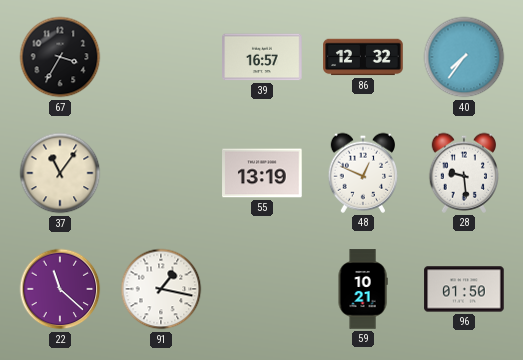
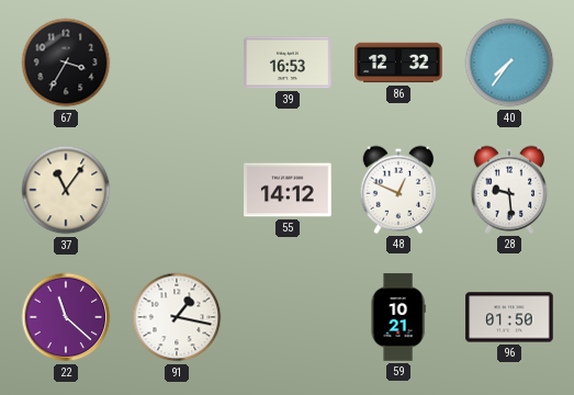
39: 16:57 -> 16:53 (288, 63)
55: 13:19 -> 14:12 (288, 190)
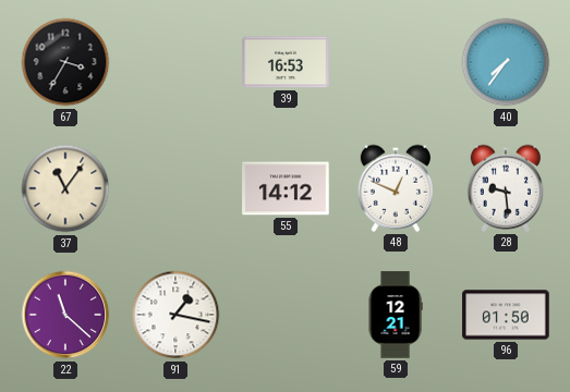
86: 12:32 -> none (398, 63)
59: 10:21 -> 12:21 (396, 315)
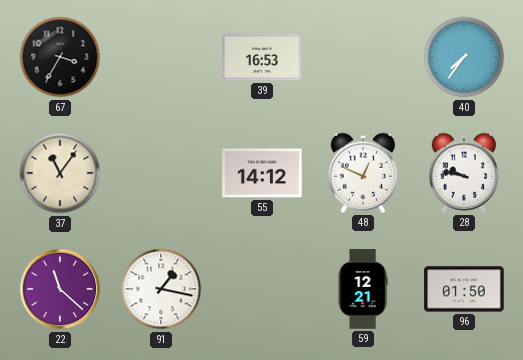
28: 9:29 -> 9:47 (464, 173)
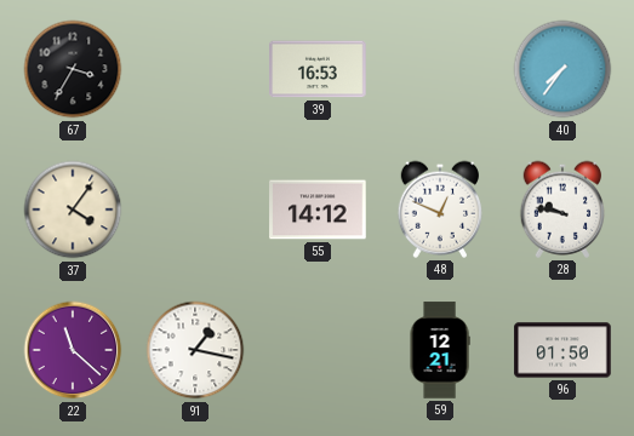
37: 11:06 -> 4:06 (73, 210)
